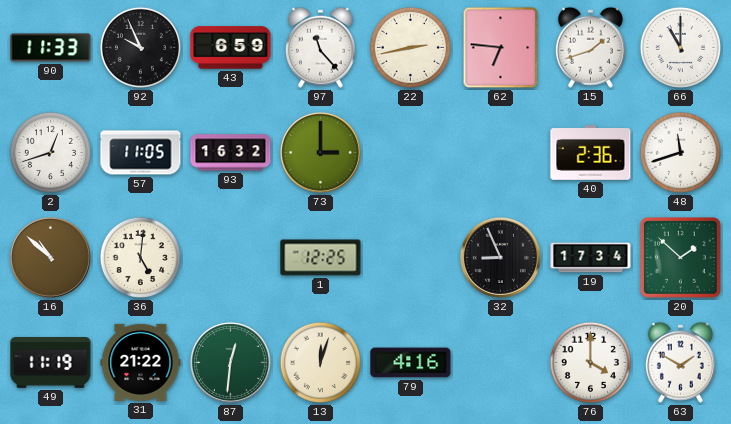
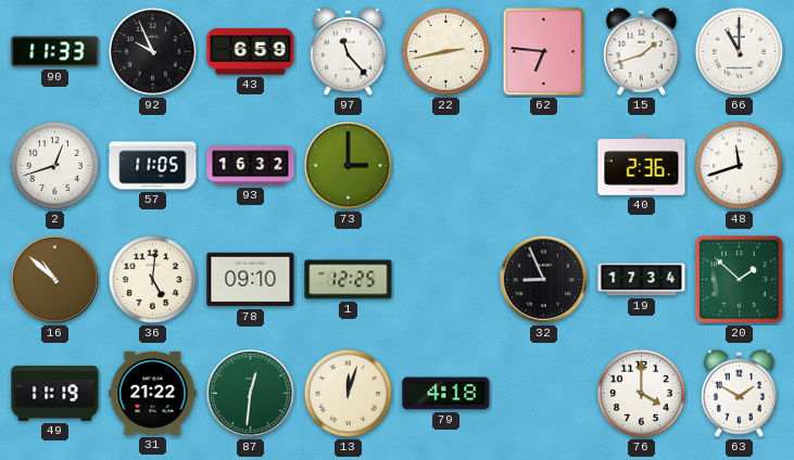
78: none -> 09:10 (251, 280)
79: 4:16 -> 4:18 (446, 394)
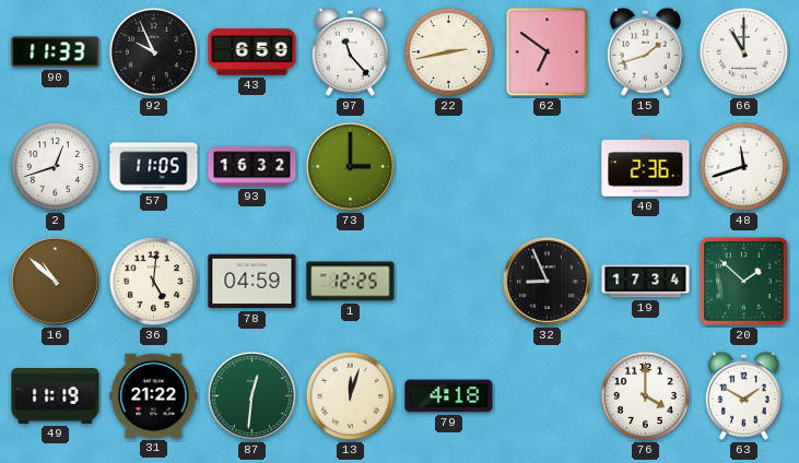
62: 6:46 -> 6:51 (548, 52)
78: 09:10 -> 04:59 (252, 282)
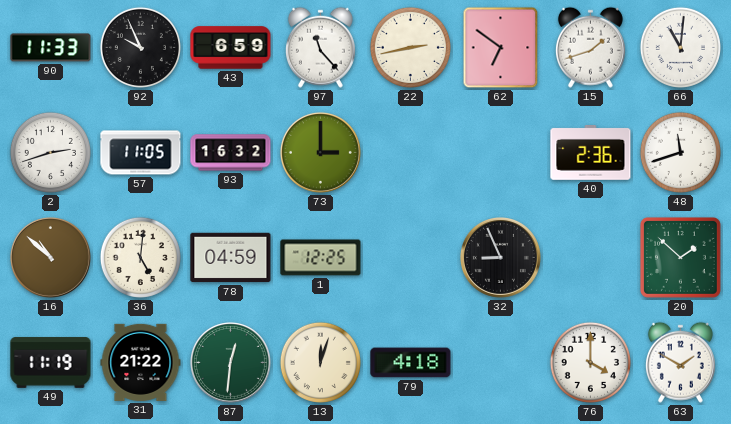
66: 11:00 -> 11:01 (680, 47)
2: 12:42 -> 2:42 (50, 152)
19: 17:34 -> none (646, 282)
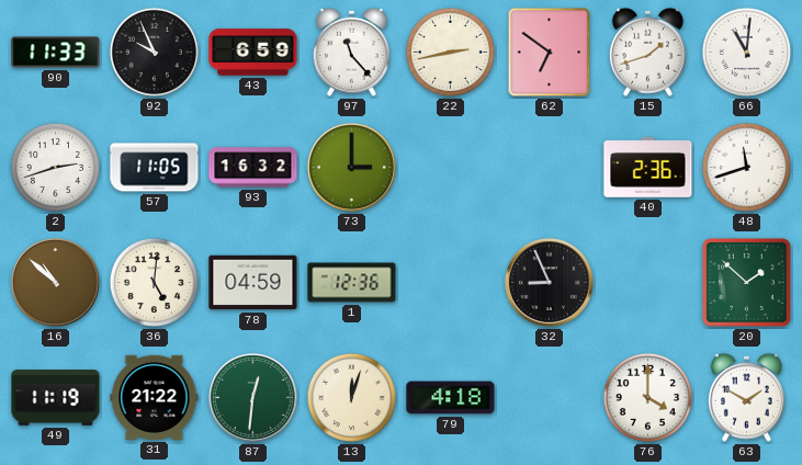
1: 12:25 -> 12:36 (352, 283)
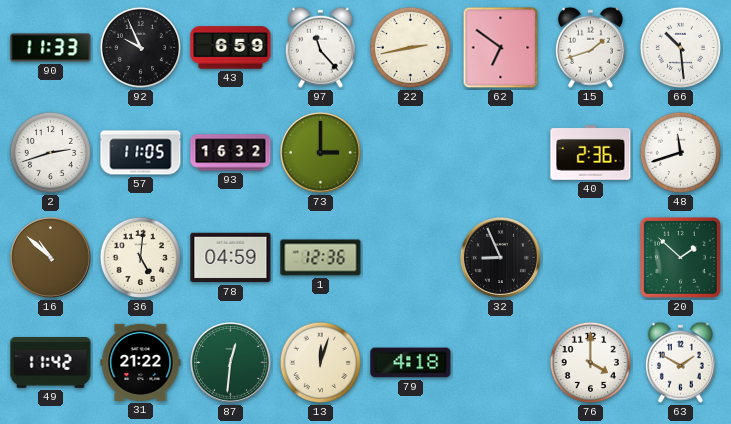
66: 11:01 -> 10:29 (680, 47)
49: 11:19 -> 11:42 (51, 363)
